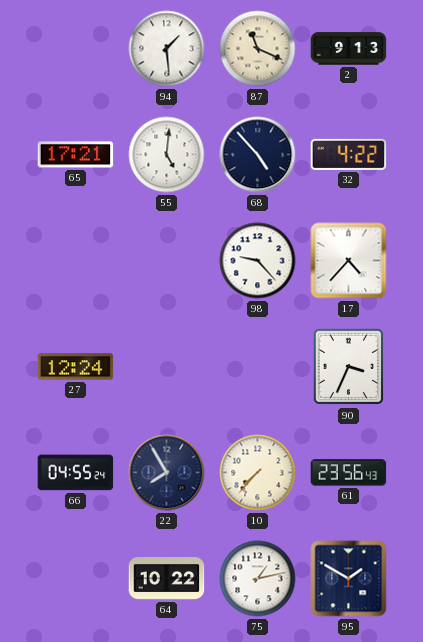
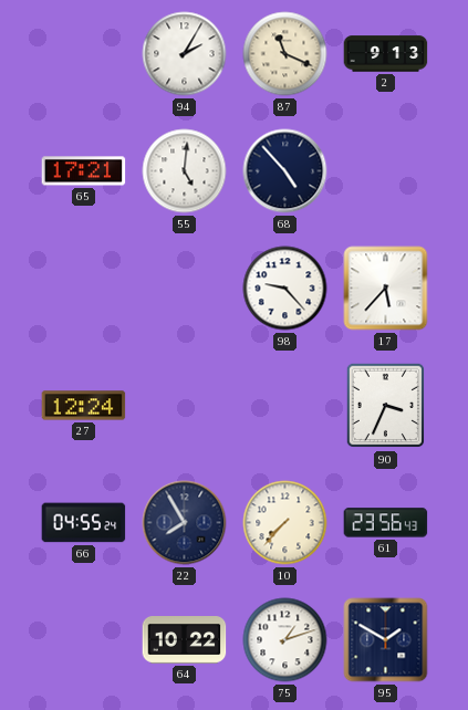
94: 1:29 -> 2:05 (185, 54)
32: 4:22 -> none (349, 154)
17: 4:37 -> 5:37 (386, 289)
75: 1:13 -> 1:12 (285, 640)
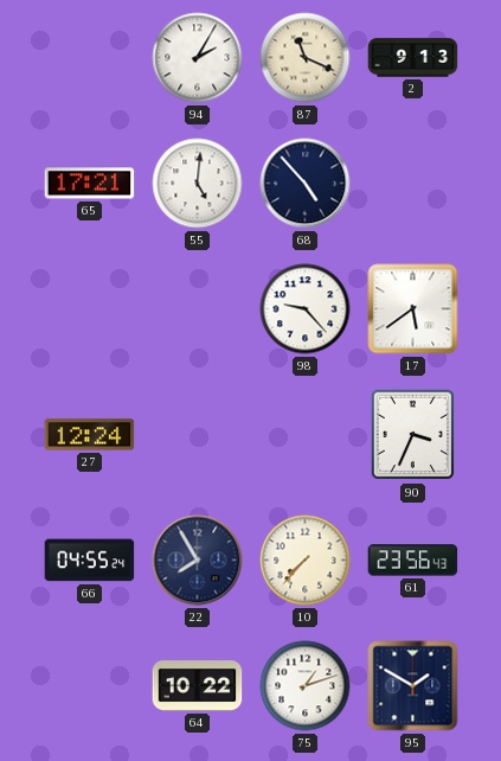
17: 5:37 -> 5:39 (413, 309)
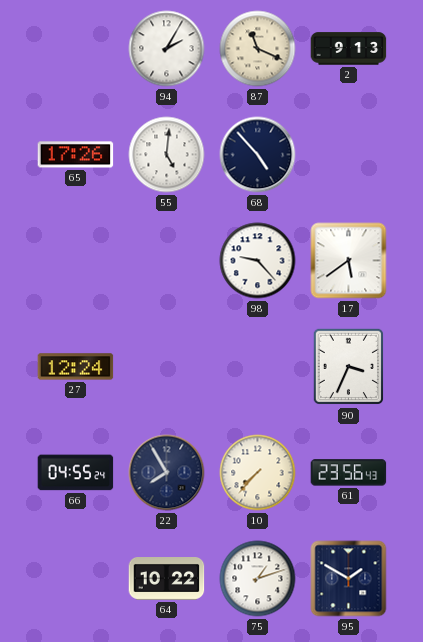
65: 17:21 -> 17:26 (76, 155)
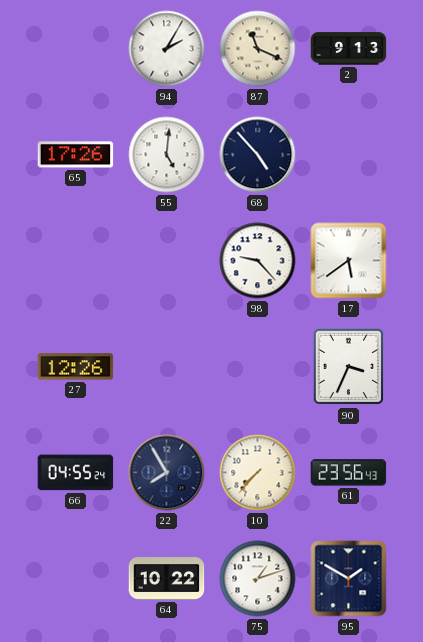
27: 12:24 -> 12:26 (76, 367)
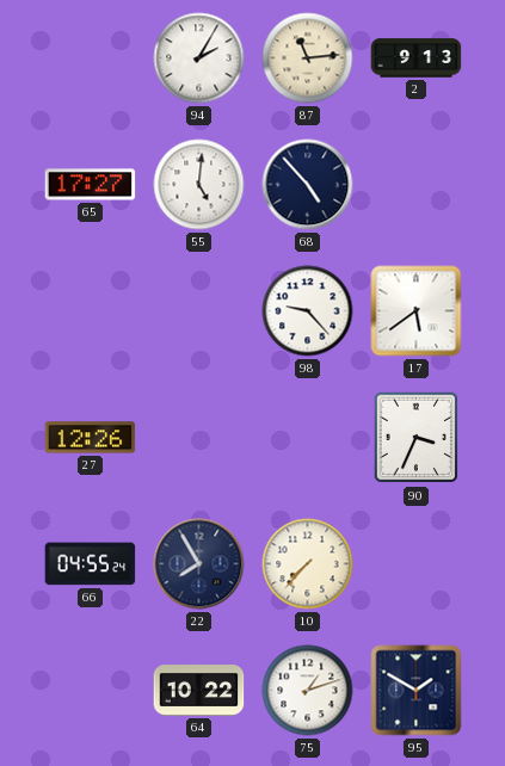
87: 11:19 -> 11:14 (308, 58)
65: 17:26 -> 17:27 (91, 185)
61: 23:56 -> none (349, 473)
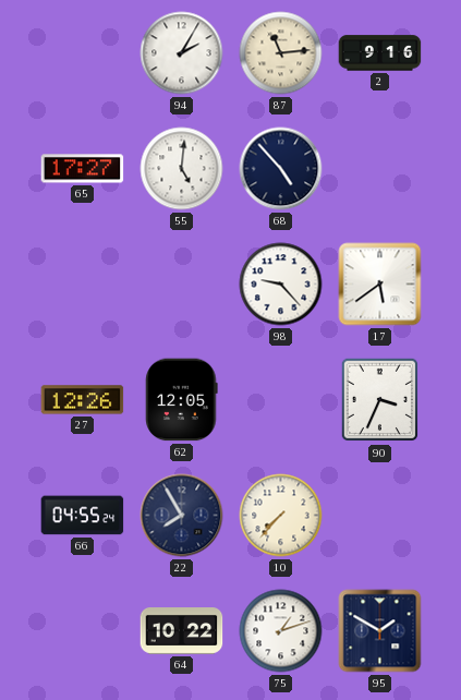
2: 9:13 -> 9:16 (380, 53)
62: none -> 12:05 (182, 400)
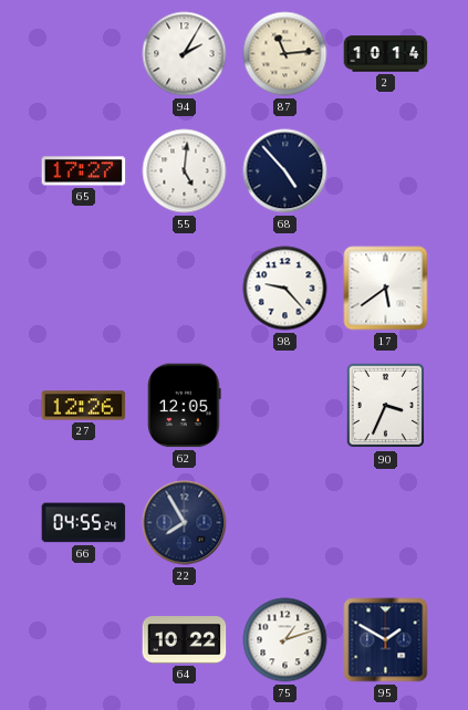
2: 9:16 -> 10:14 (386, 54)
10: 7:37 -> none (281, 516)
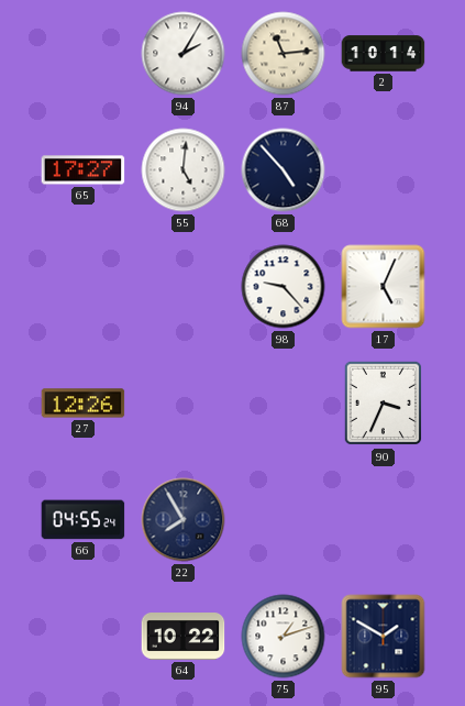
17: 5:39 -> 5:04 (384, 287)
62: 12:05 -> none (185, 406)
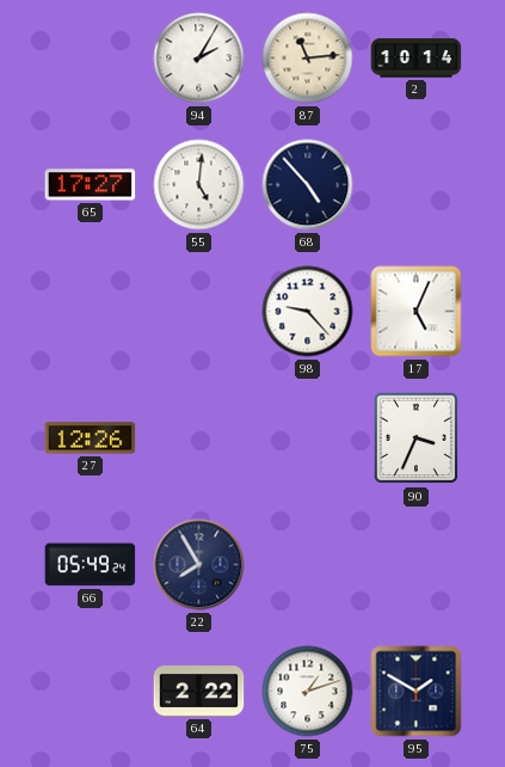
66: 04:55 -> 05:49 (91, 565)
64: 10:22 -> 2:22 (199, 692)
